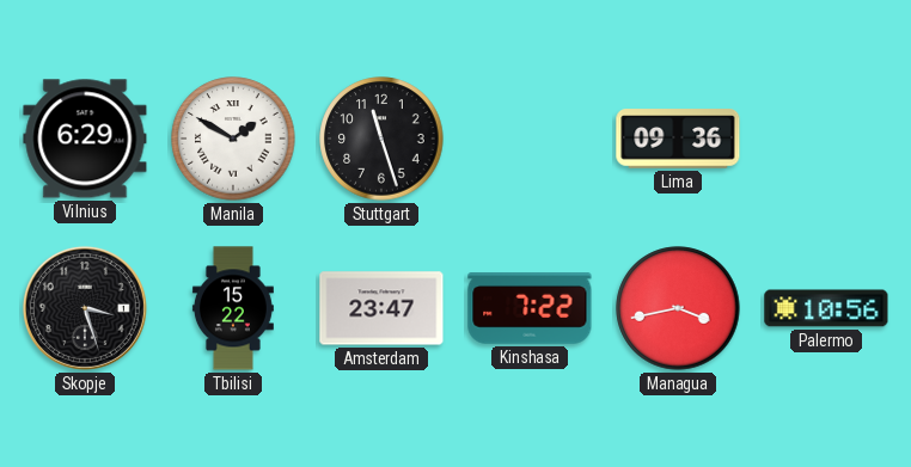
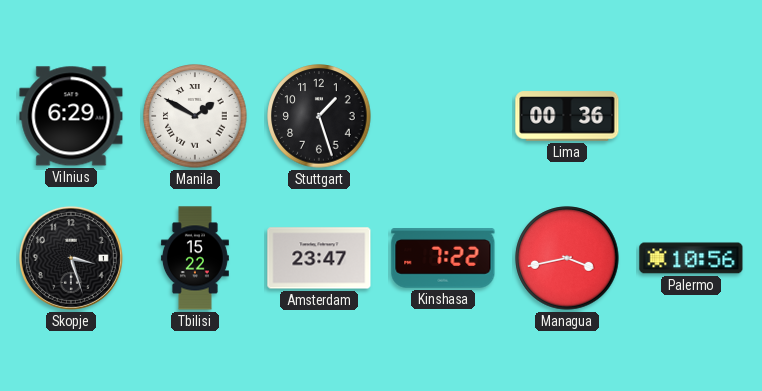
Stuttgart: 11:27 -> 1:27 (319, 116)
Lima: 09:36 -> 00:36 (567, 116)
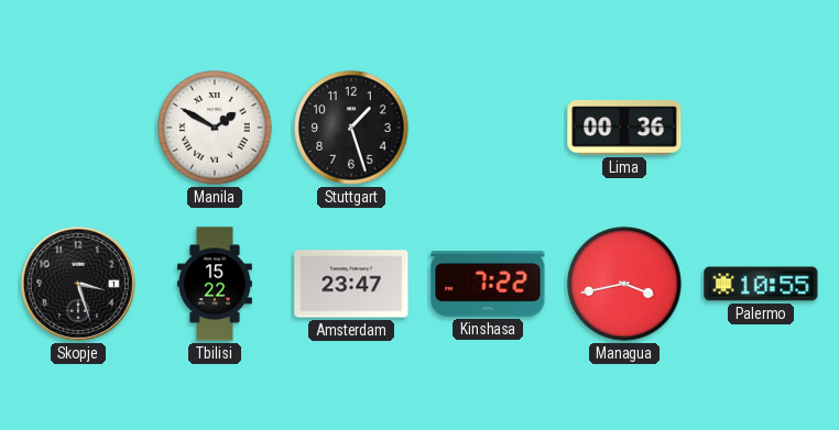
Vilnius: 6:29 -> none (71, 116)
Palermo: 10:56 -> 10:55 (761, 284)
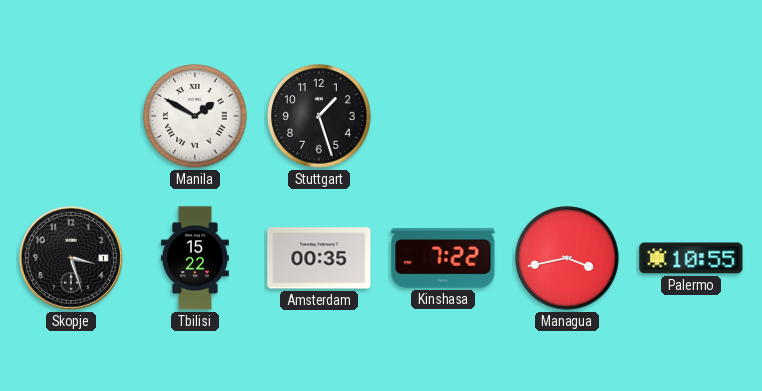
Lima: 00:36 -> none (624, 128)
Amsterdam: 23:47 -> 00:35 (319, 258)
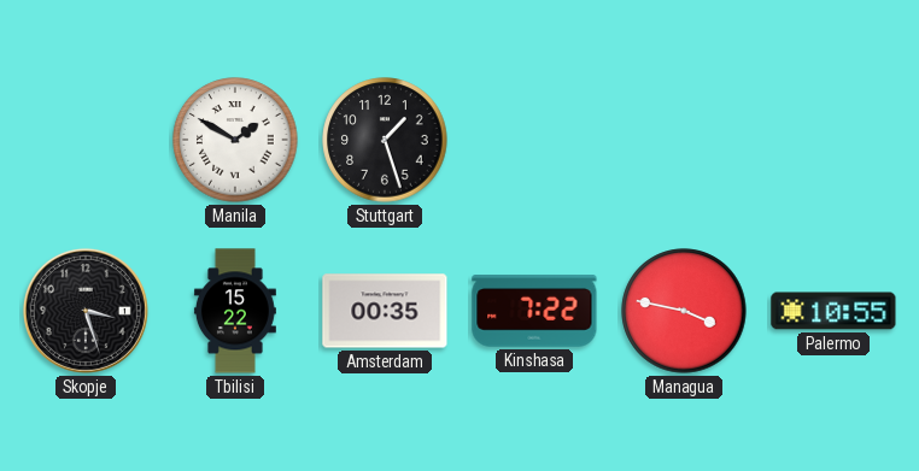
Managua: 3:43 -> 3:47 (684, 311)
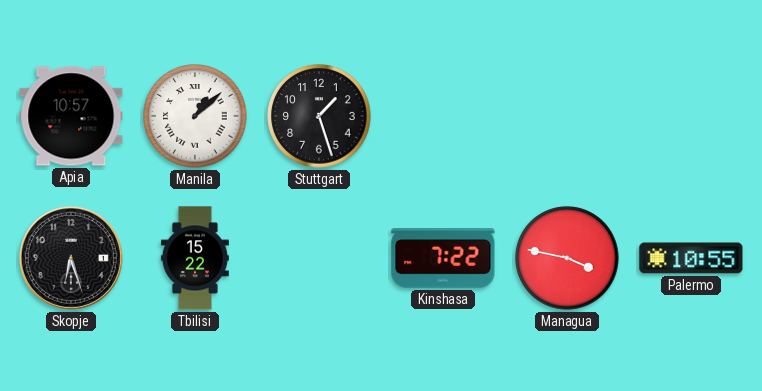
Apia: none -> 10:57 (71, 116)
Manila: 1:50 -> 1:08 (195, 116)
Skopje: 3:27 -> 6:27 (71, 258)
Amsterdam: 00:35 -> none (385, 311)
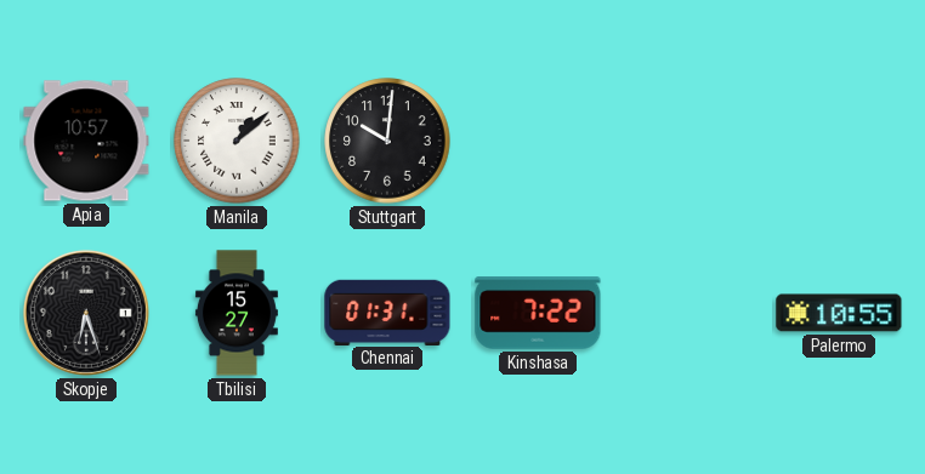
Stuttgart: 1:27 -> 10:01 (387, 141)
Tbilisi: 15:22 -> 15:27 (237, 313)
Chennai: none -> 01:31 (387, 312)
Managua: 3:47 -> none (567, 258)
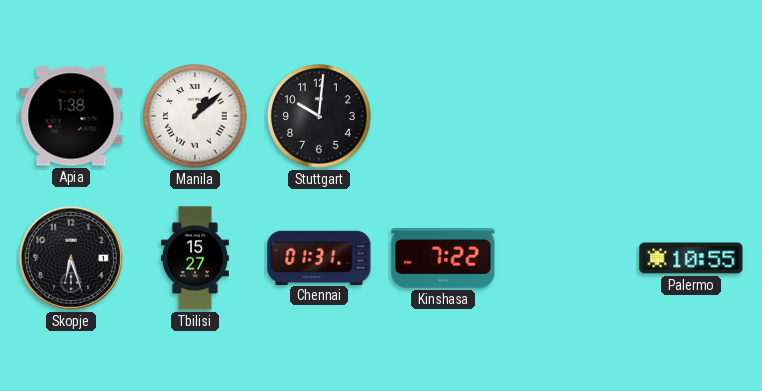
Apia: 10:57 -> 1:38 (71, 116)
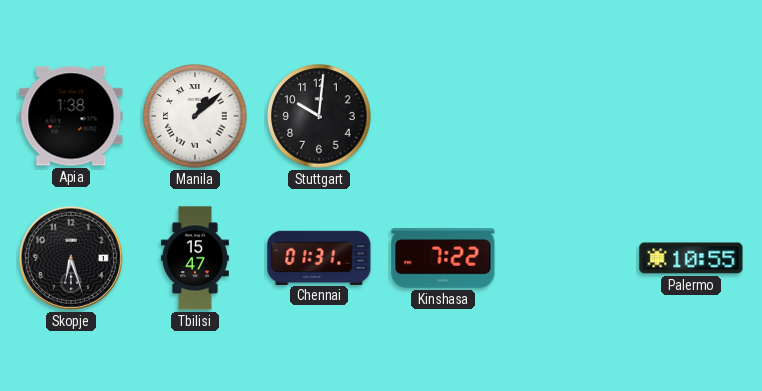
Tbilisi: 15:27 -> 15:47 (195, 258)
